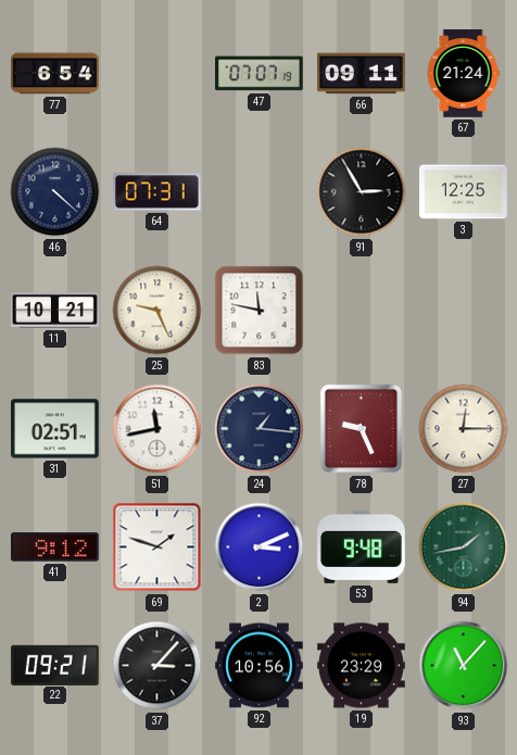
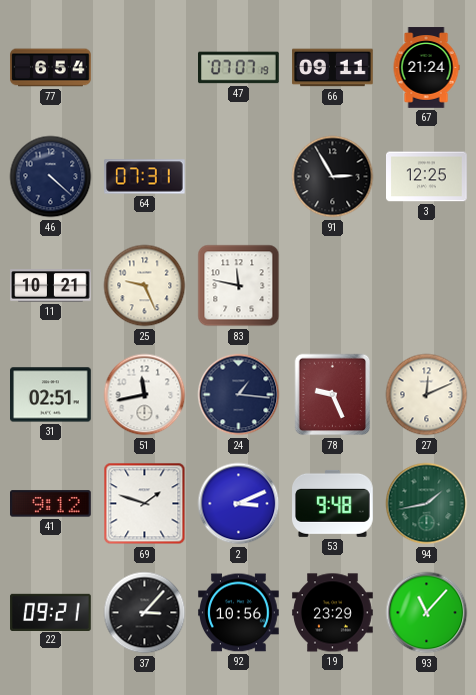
27: 12:15 -> 12:11 (427, 395)
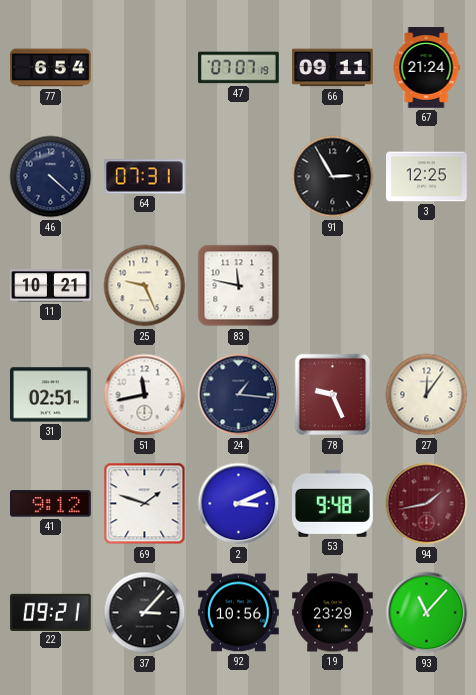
27: 12:11 -> 12:06 (427, 395)
94 dial: green -> burgundy (427, 504)
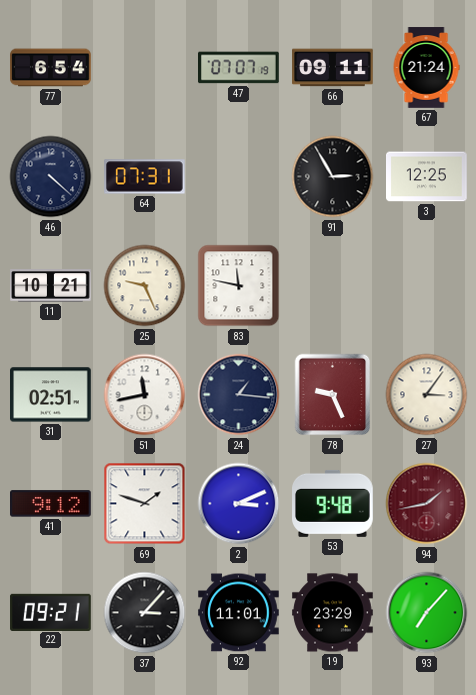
27: 12:06 -> 3:06 (427, 395)
92: 10:56 -> 11:01 (239, 613)
93: 11:07 -> 7:07 (427, 613)
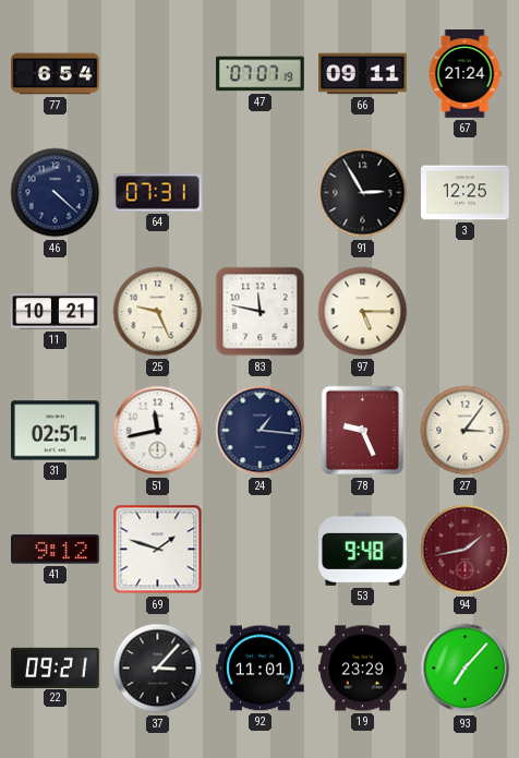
97: none -> 5:15 (363, 312)
2: 3:11 -> none (239, 504)
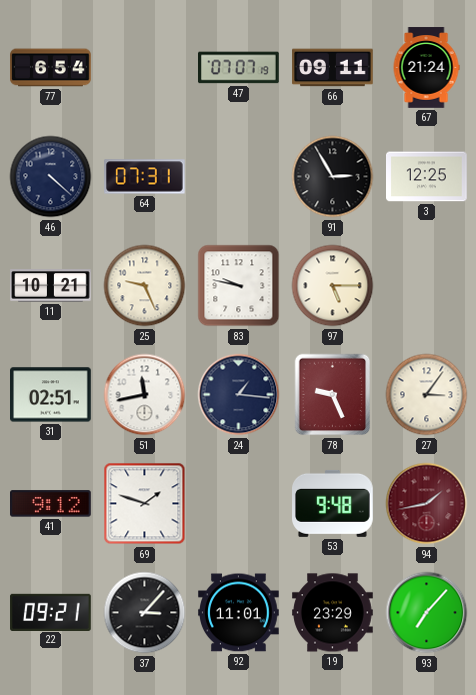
83: 11:47 -> 9:47 (239, 286)
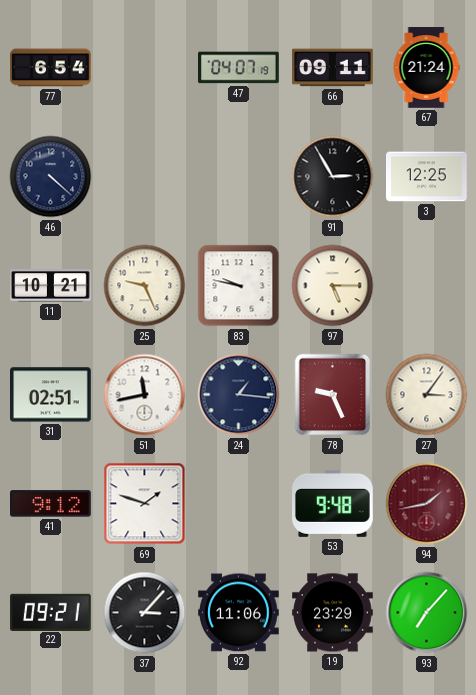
47: 07:07 -> 04:07 (239, 68)
64: 07:31 -> none (145, 177)
92: 11:01 -> 11:06 (239, 613)
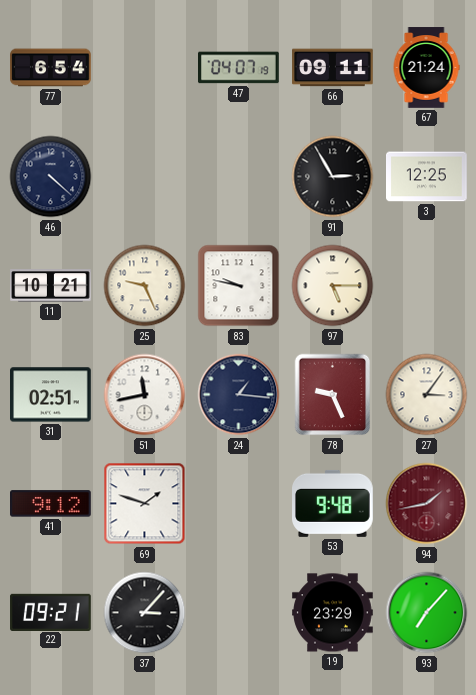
92: 11:06 -> none (239, 613)
